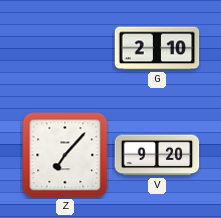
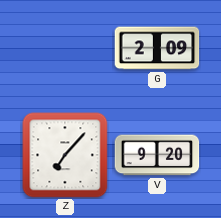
G: 2:10 -> 2:09 (157, 48)
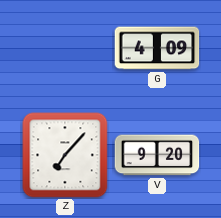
G: 2:09 -> 4:09 (157, 48)
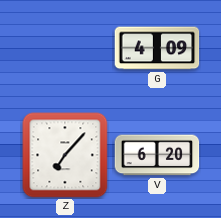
V: 9:20 -> 6:20 (157, 155)
